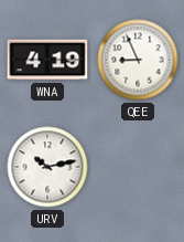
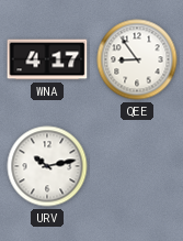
WNA: 4:19 -> 4:17 (47, 59)
QEE: 8:56 -> 8:54 (137, 59)
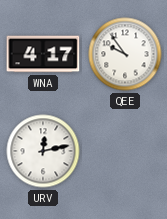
QEE: 8:54 -> 9:54 (125, 54)
URV: 10:13 -> 12:13 (43, 151)
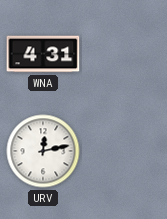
WNA: 4:17 -> 4:31 (43, 54)
QEE: 9:54 -> none (125, 54)
